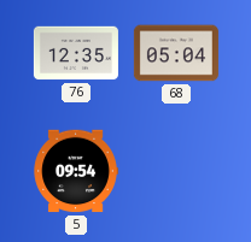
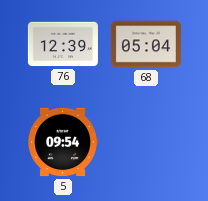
76: 12:35 -> 12:39 (63, 44)
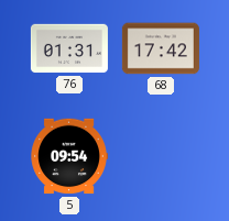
76: 12:39 -> 01:31 (69, 48)
68: 05:04 -> 17:42 (161, 48)
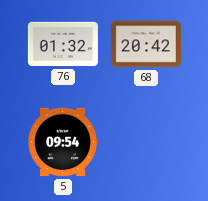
76: 01:31 -> 01:32 (63, 44)
68: 17:42 -> 20:42 (146, 44)
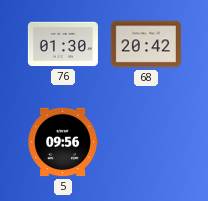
76: 01:32 -> 01:30 (63, 44)
5: 09:54 -> 09:56 (63, 142)
